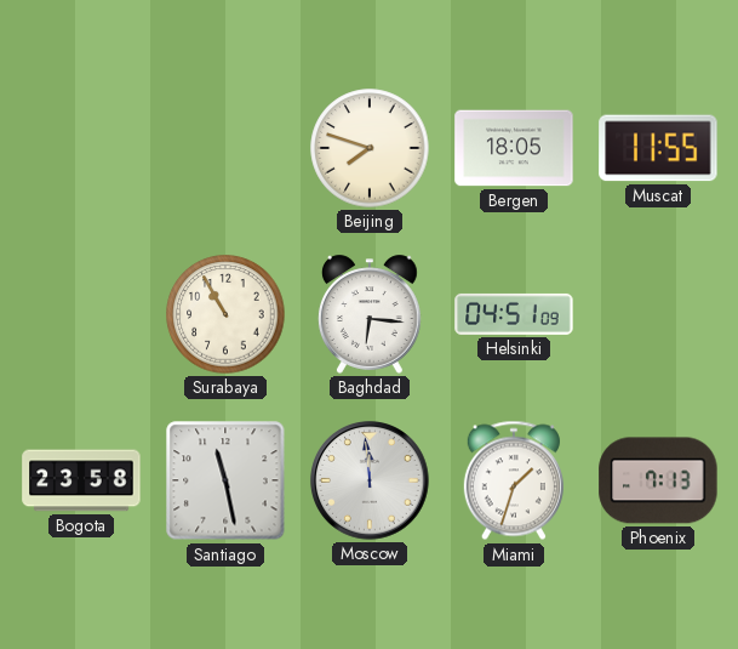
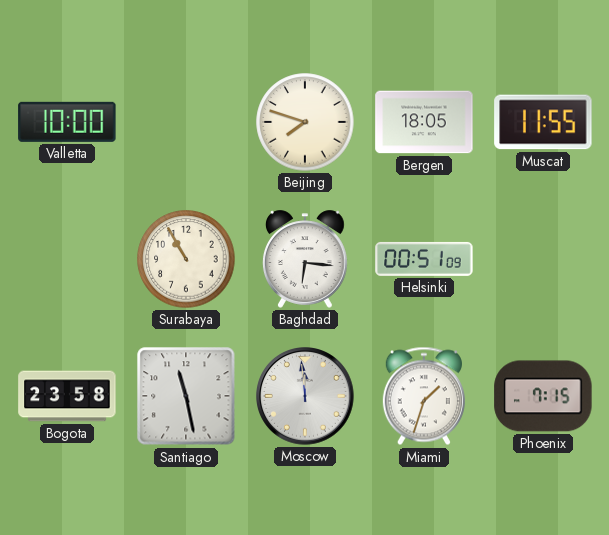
Valletta: none -> 10:00 (67, 122)
Helsinki: 04:51 -> 00:51 (424, 259)
Phoenix: 7:13 -> 7:15 (543, 396)
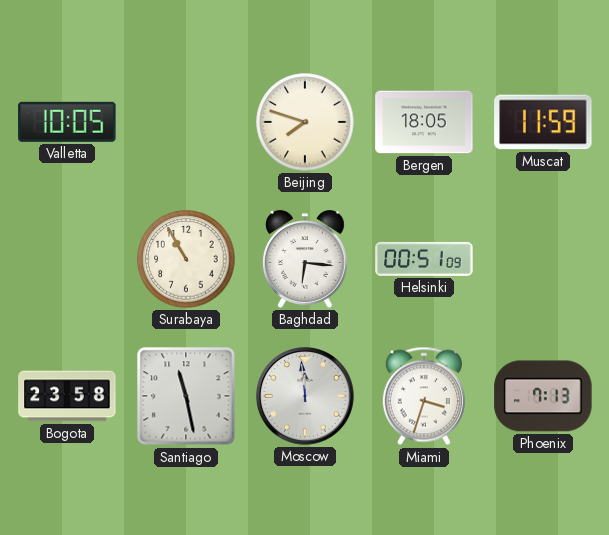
Valletta: 10:00 -> 10:05 (67, 122)
Muscat: 11:55 -> 11:59 (543, 122)
Miami: 1:33 -> 3:33 (424, 396)
Phoenix: 7:15 -> 7:13 (543, 396)
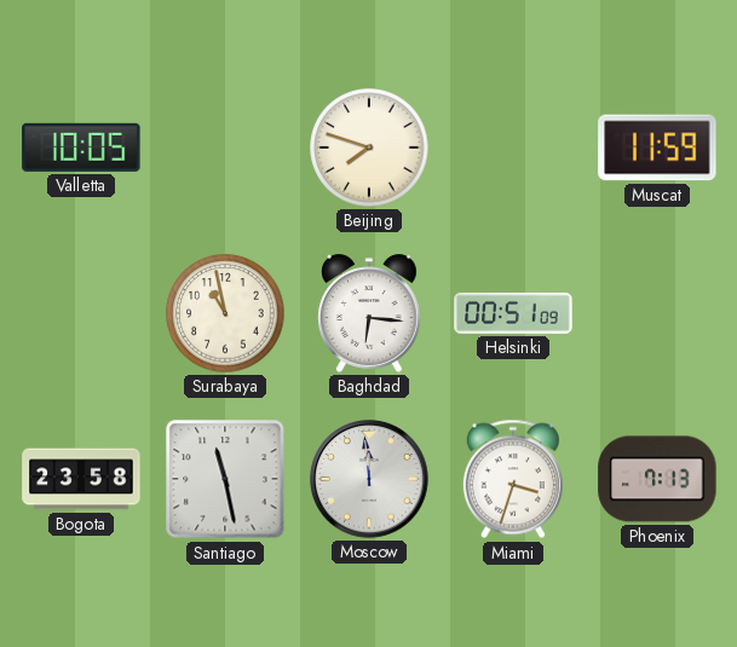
Bergen: 18:05 -> none (424, 122)
Surabaya: 10:55 -> 10:58 (225, 313)
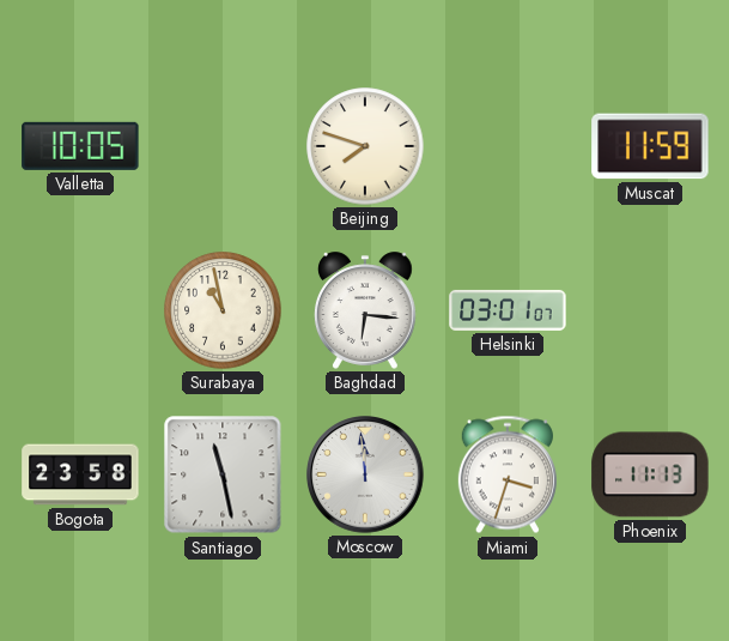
Helsinki: 00:51 -> 03:01 (508, 310)
Phoenix: 7:13 -> 11:13 (650, 474)
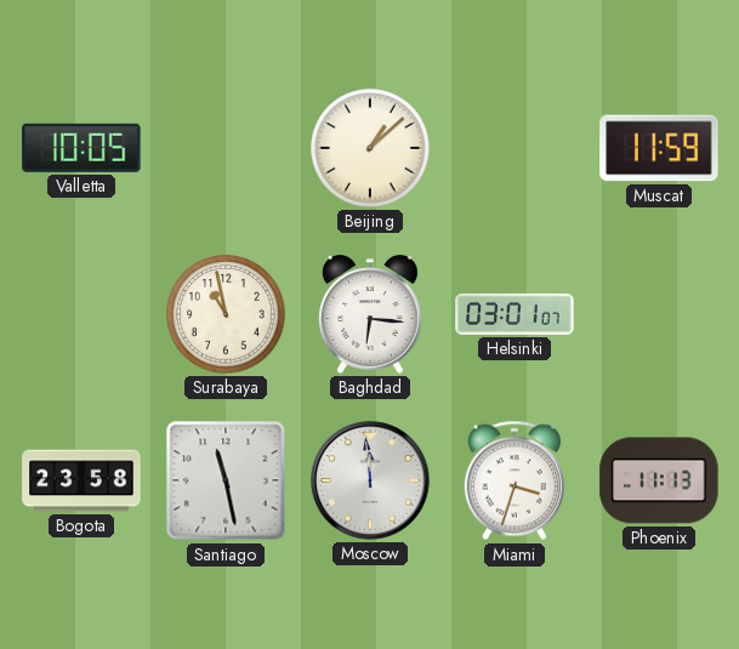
Beijing: 7:48 -> 1:08 (370, 148)
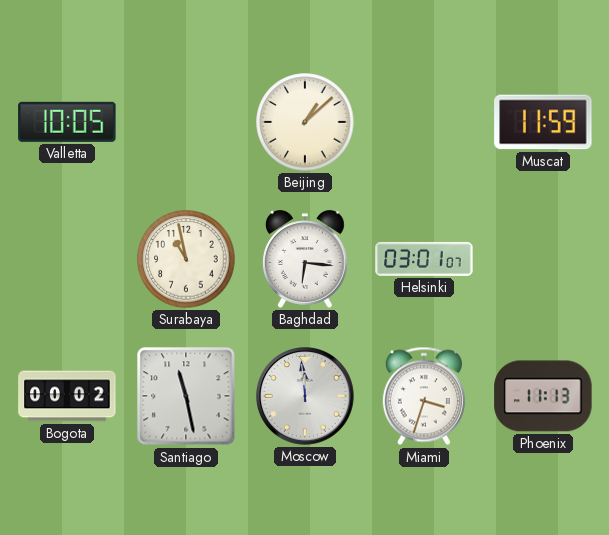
Bogota: 23:58 -> 00:02 (67, 396)
